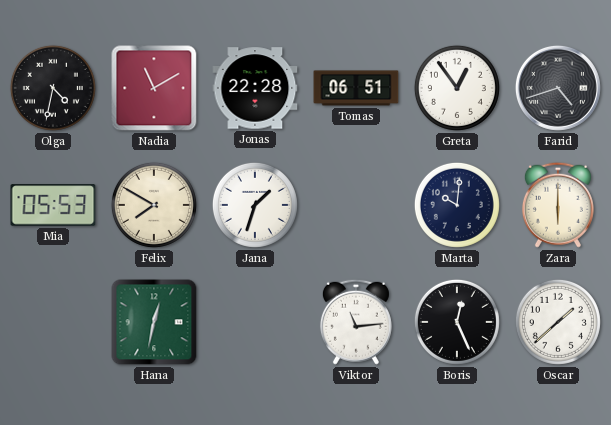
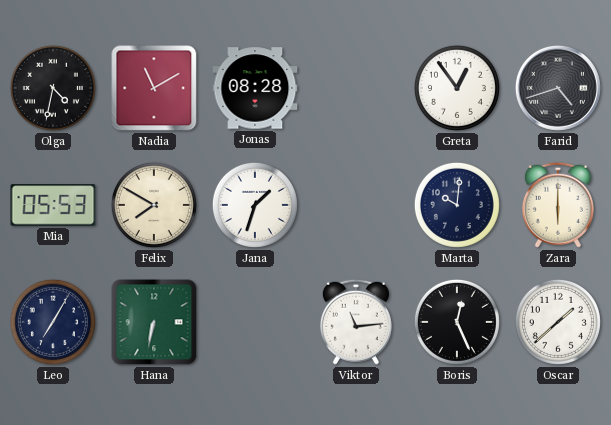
Jonas: 22:28 -> 08:28 (255, 88)
Tomas: 06:51 -> none (356, 88)
Leo: none -> 7:05 (53, 322)
Hana: 12:32 -> 6:32 (154, 322)
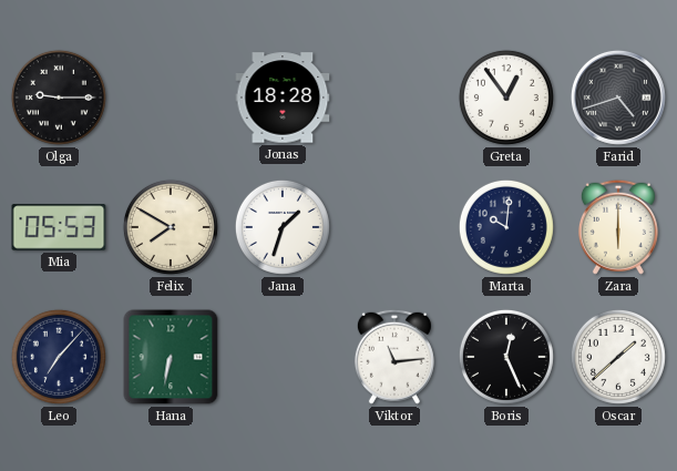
Olga: 4:32 -> 9:15 (59, 98)
Nadia: 11:10 -> none (154, 88)
Jonas: 08:28 -> 18:28 (283, 98)
Leo: 7:05 -> 7:07 (59, 357)
